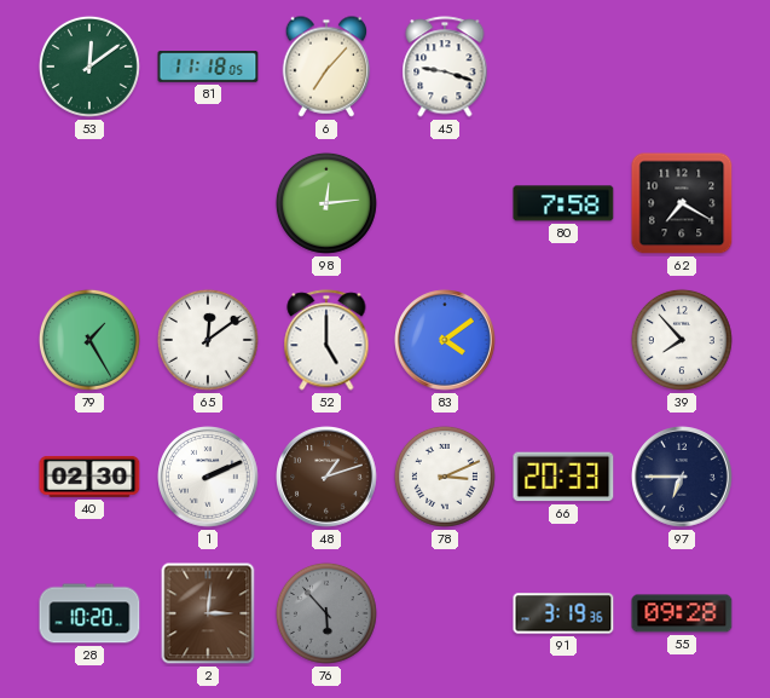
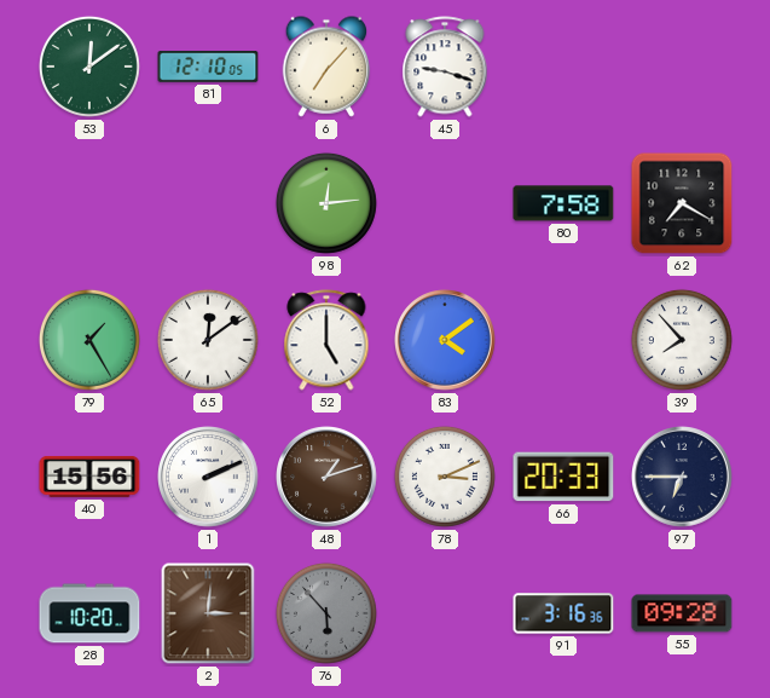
81: 11:18 -> 12:10 (208, 67)
40: 02:30 -> 15:56 (89, 477)
91: 3:19 -> 3:16 (563, 613)
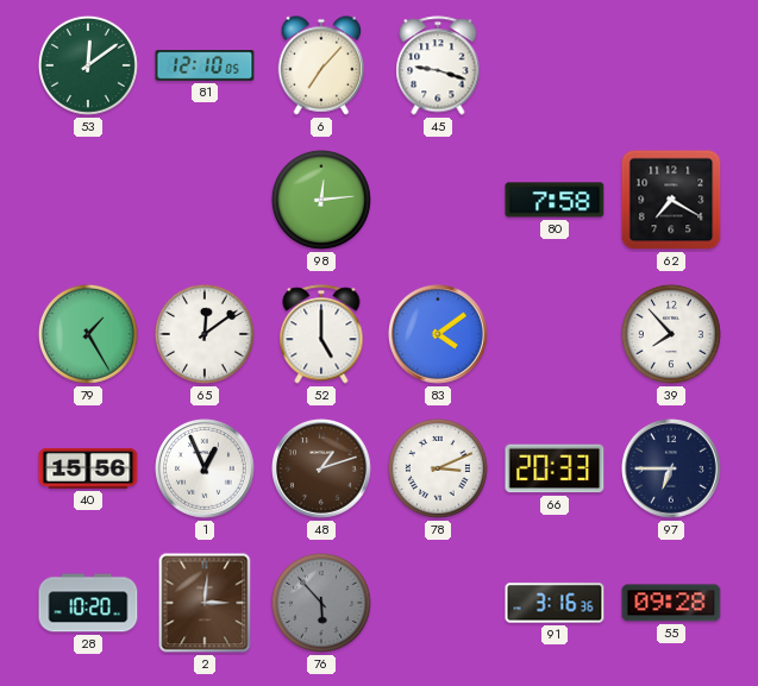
1: 2:11 -> 12:56 (206, 470)
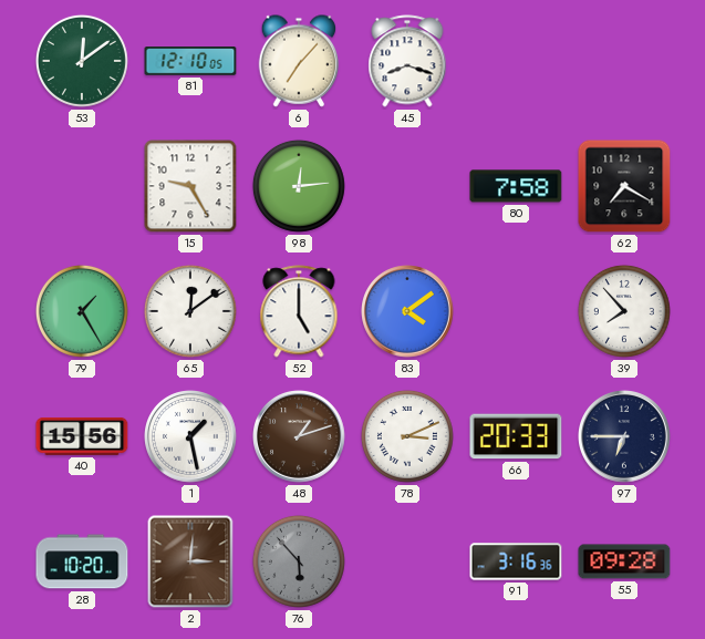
45: 9:18 -> 8:18 (407, 61)
15: none -> 9:25 (190, 186)
1: 12:56 -> 1:28 (191, 437)
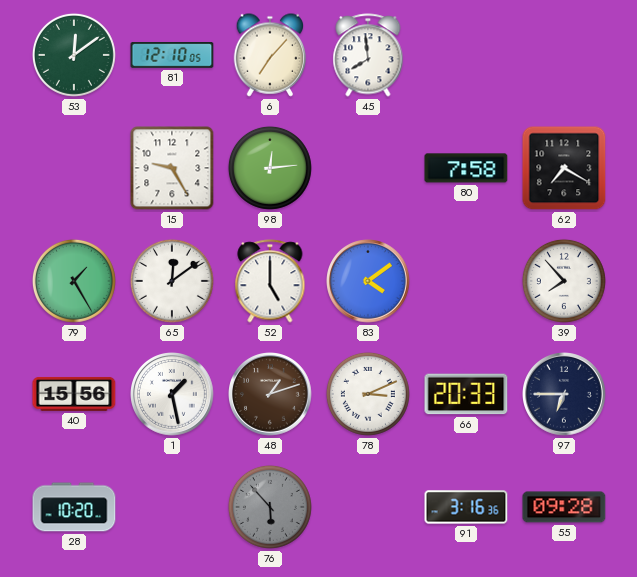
45: 8:18 -> 7:59 (368, 55)
2: 3:01 -> none (190, 561)
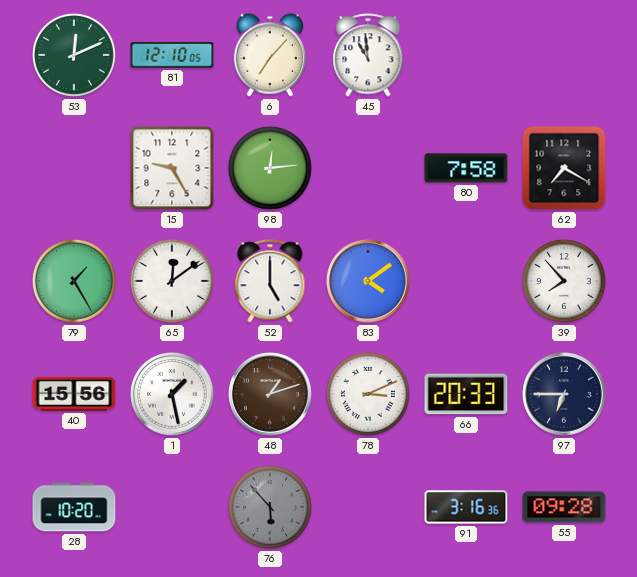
53: 12:09 -> 12:11 (74, 55)
45: 7:59 -> 10:59 (368, 55)
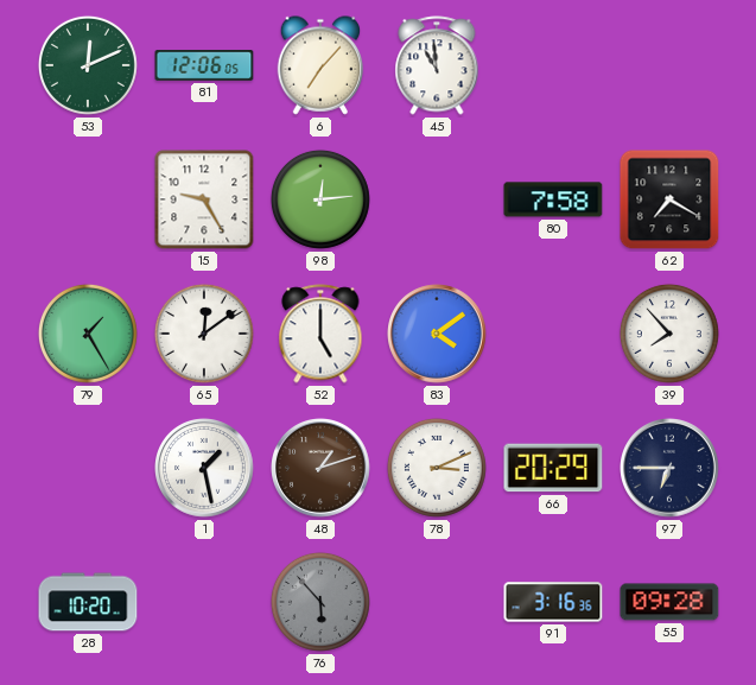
81: 12:10 -> 12:06 (204, 65)
40: 15:56 -> none (74, 394)
66: 20:33 -> 20:29 (553, 468)
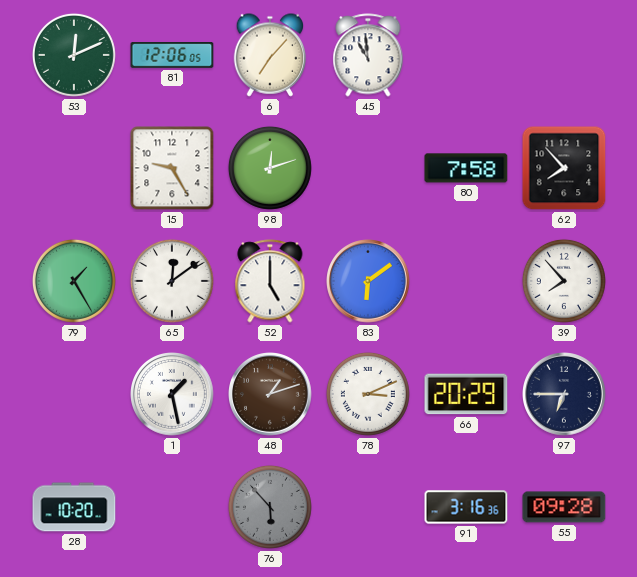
98: 12:14 -> 12:12 (270, 168)
62: 7:20 -> 7:53 (564, 168)
83: 4:09 -> 6:09 (369, 282)
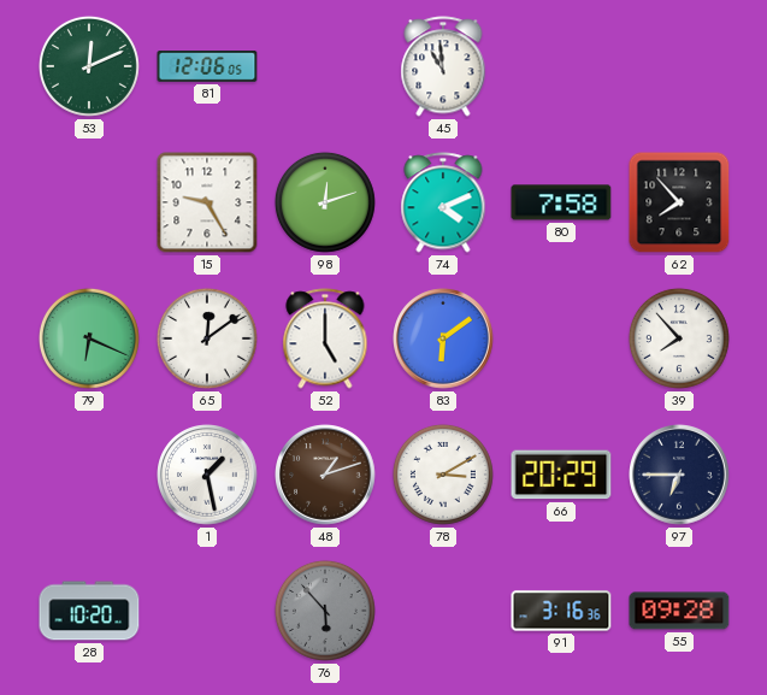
6: 7:07 -> none (270, 55)
74: none -> 4:11 (443, 202)
79: 1:25 -> 6:19 (89, 338)
78: 3:11 -> 3:10 (443, 475)
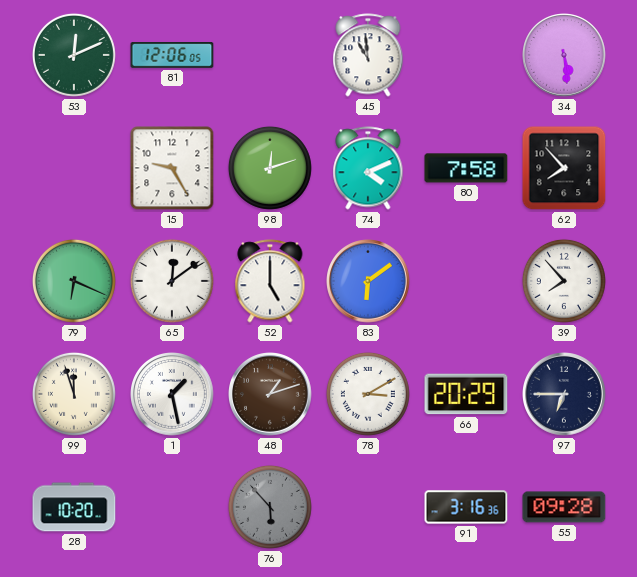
34: none -> 5:29 (565, 56)
99: none -> 11:57 (74, 394)
